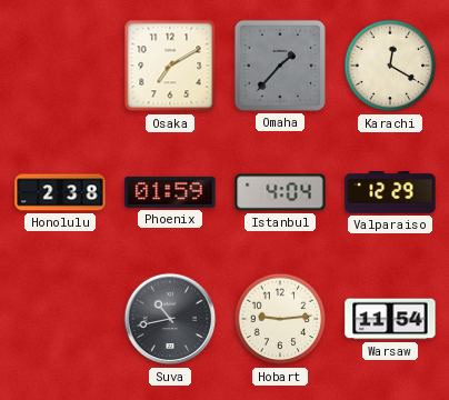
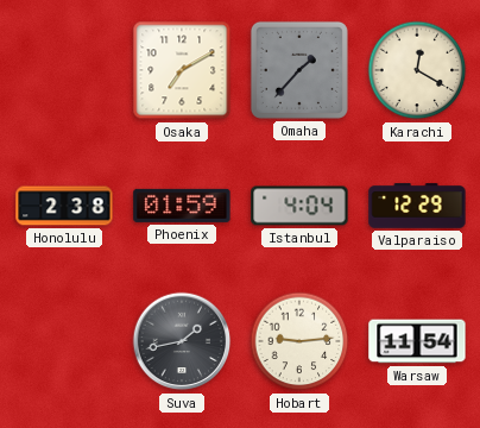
Suva: 10:43 -> 1:43 (182, 341)
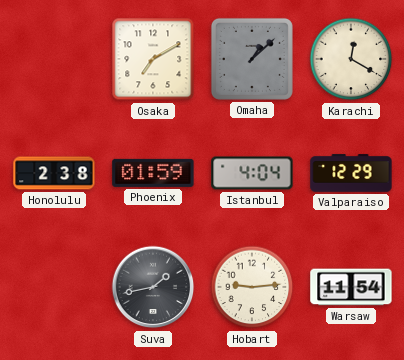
Omaha: 1:37 -> 1:08 (252, 59)
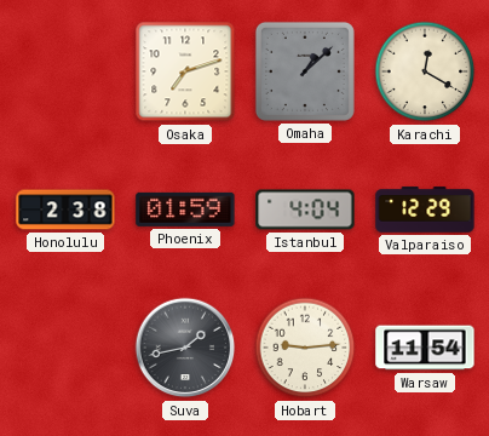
Osaka: 7:10 -> 7:12 (185, 71)
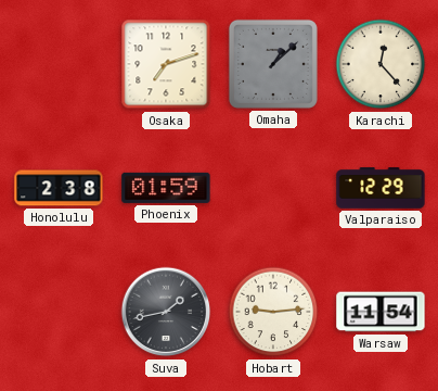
Karachi: 12:20 -> 12:23 (381, 64)
Istanbul: 4:04 -> none (305, 210)
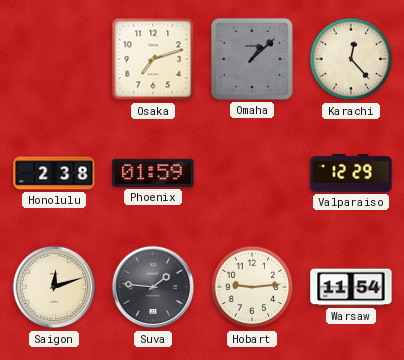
Saigon: none -> 12:12 (54, 287)
Suva: 1:43 -> 1:46 (153, 287)
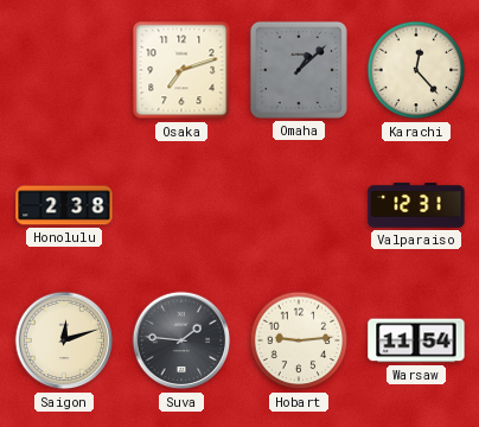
Phoenix: 01:59 -> none (153, 173)
Valparaiso: 12:29 -> 12:31 (416, 205)
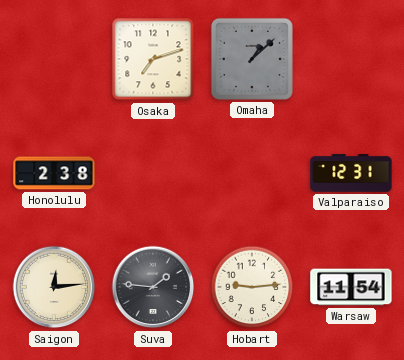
Karachi: 12:23 -> none (416, 70)
Saigon: 12:12 -> 12:14 (54, 287)
